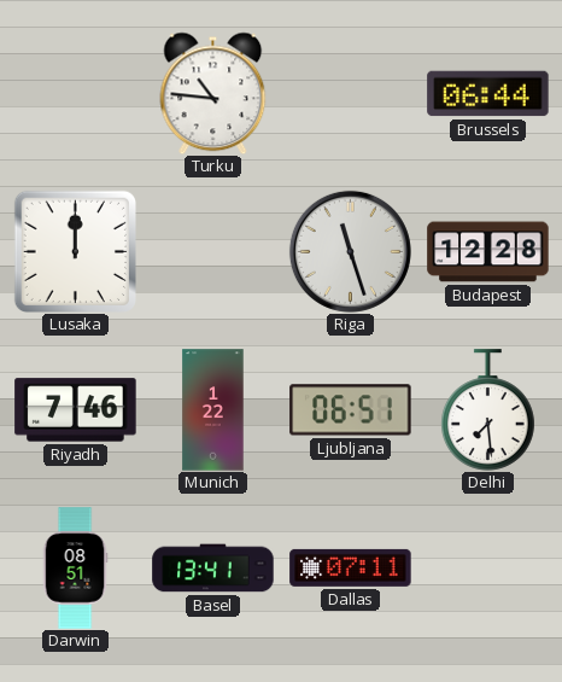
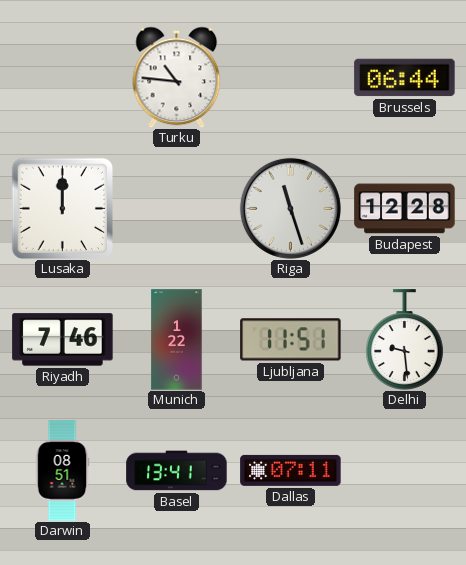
Ljubljana: 06:51 -> 11:51 (291, 340)
Delhi: 7:29 -> 9:29 (404, 340)
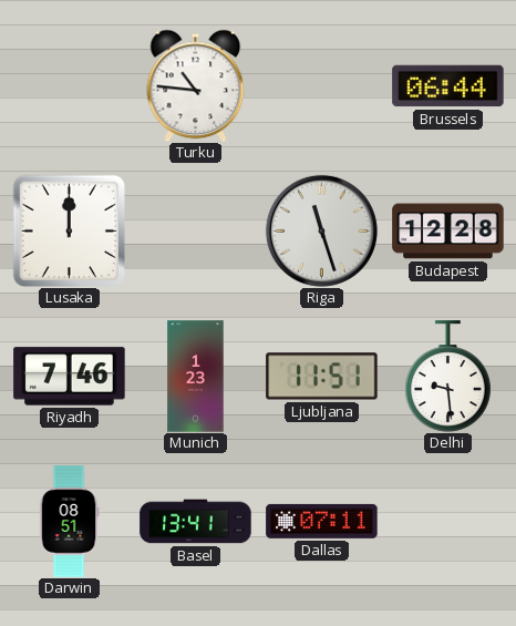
Munich: 1:22 -> 1:23 (196, 377)
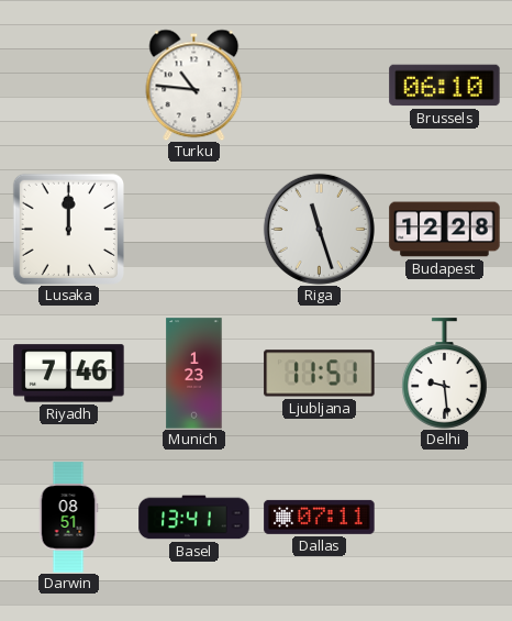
Brussels: 06:44 -> 06:10 (445, 86)
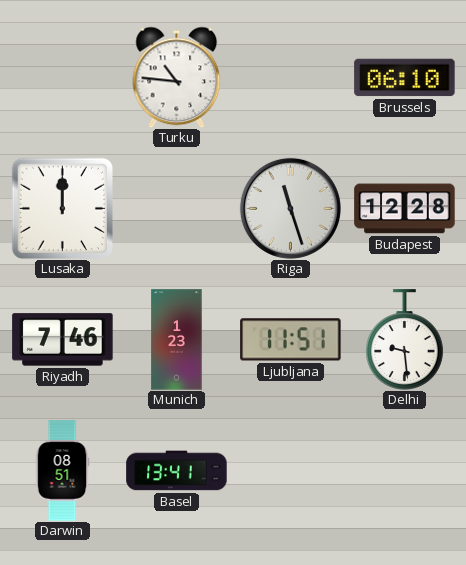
Dallas: 07:11 -> none (320, 517)
